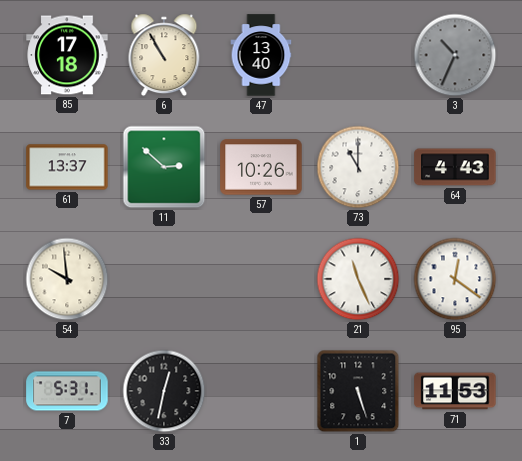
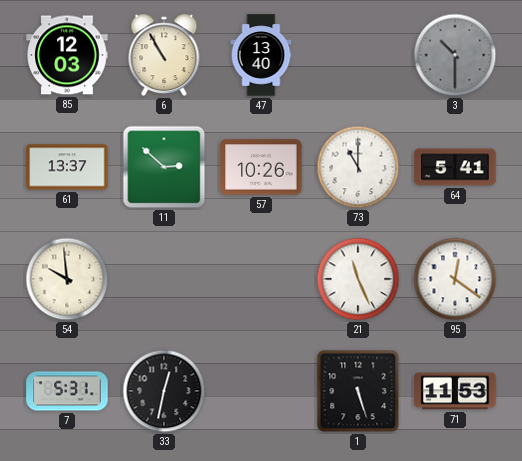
85: 17:18 -> 12:03 (67, 55)
3: 10:34 -> 10:30 (455, 55)
64: 4:43 -> 5:41 (455, 167)
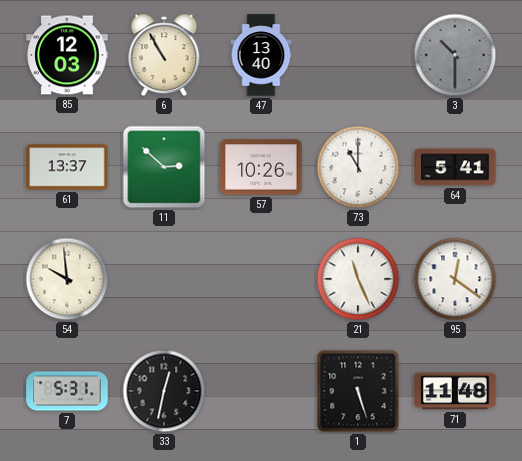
71: 11:53 -> 11:48 (455, 391)
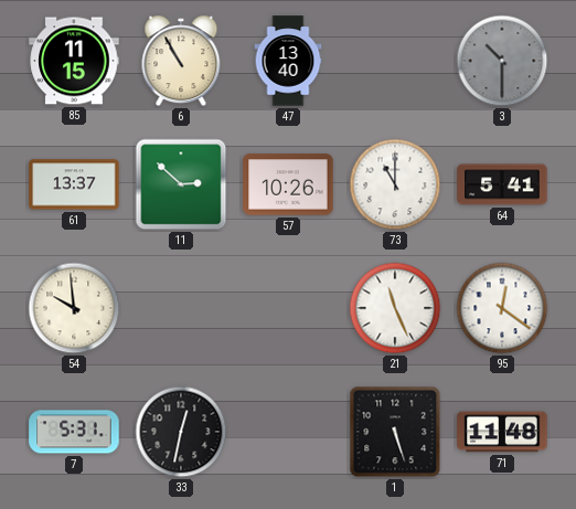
85: 12:03 -> 11:15 (74, 61)
